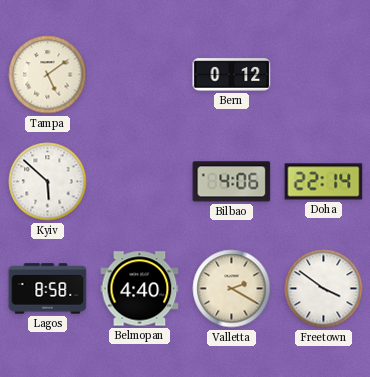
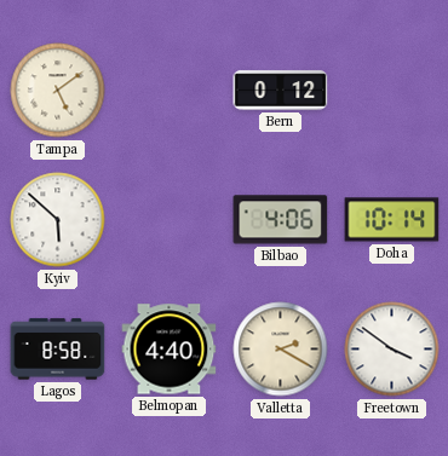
Doha: 22:14 -> 10:14 (392, 220)
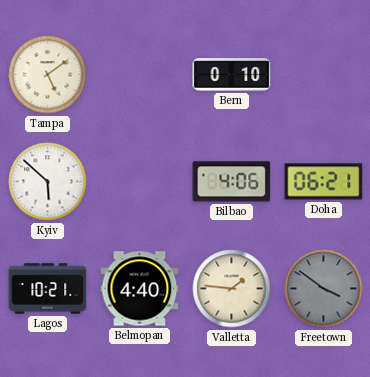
Bern: 0:12 -> 0:10 (232, 75)
Doha: 10:14 -> 06:21 (324, 182)
Lagos: 8:58 -> 10:21 (48, 289)
Valletta: 2:20 -> 1:46 (232, 289)
Freetown dial: white -> grey (324, 289)
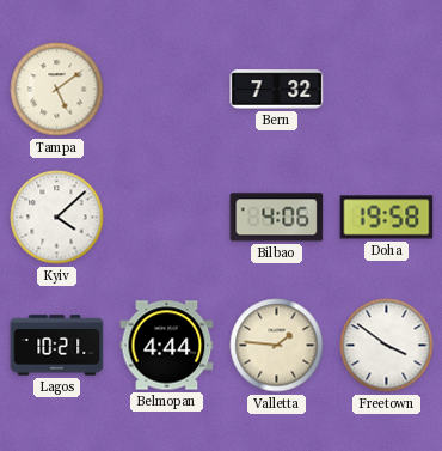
Bern: 0:10 -> 7:32 (277, 90)
Kyiv: 5:52 -> 4:08 (57, 218)
Doha: 06:21 -> 19:58 (387, 218)
Belmopan: 4:40 -> 4:44 (167, 346)
Freetown dial: grey -> white (387, 346)
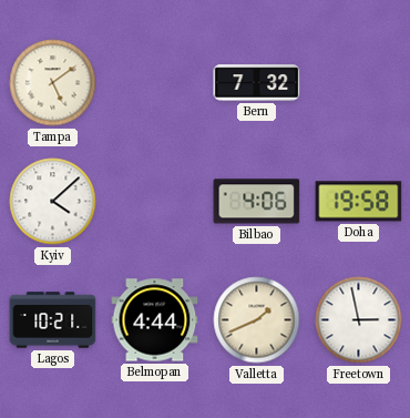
Valletta: 1:46 -> 1:41 (257, 320)
Freetown: 3:51 -> 2:58 (359, 320)
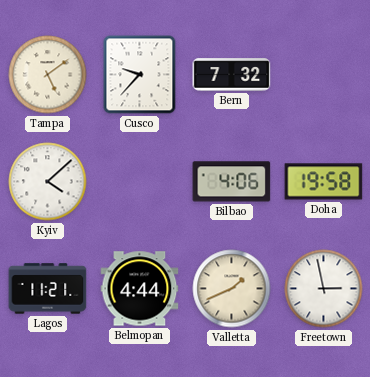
Cusco: none -> 9:37 (140, 75)
Lagos: 10:21 -> 11:21 (48, 289)
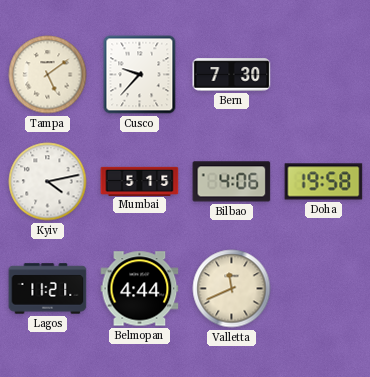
Bern: 7:32 -> 7:30 (232, 75)
Kyiv: 4:08 -> 4:13 (48, 182)
Mumbai: none -> 5:15 (140, 181)
Valletta: 1:41 -> 11:41 (232, 289)
Freetown: 2:58 -> none (324, 289)
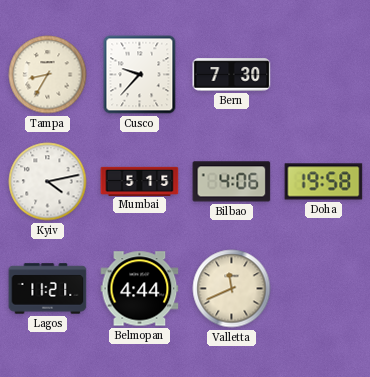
Tampa: 5:09 -> 8:35 (48, 75)
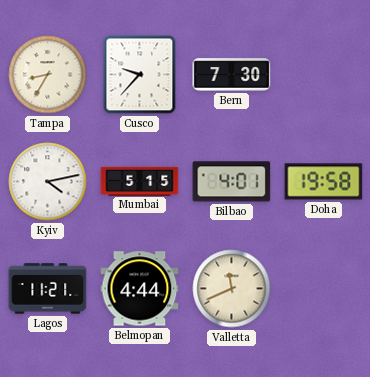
Bilbao: 4:06 -> 4:01 (232, 182)
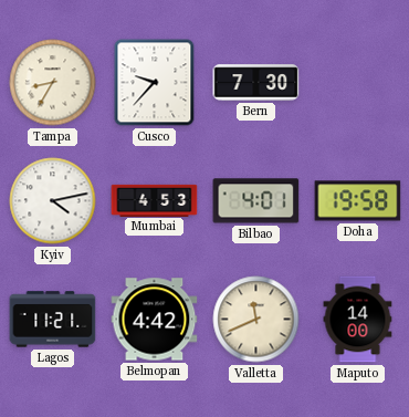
Mumbai: 5:15 -> 4:53 (155, 200)
Belmopan: 4:44 -> 4:42 (155, 320)
Maputo: none -> 14:00 (358, 320)
